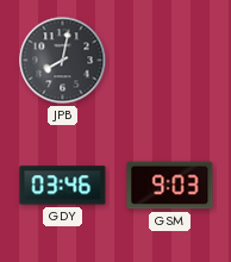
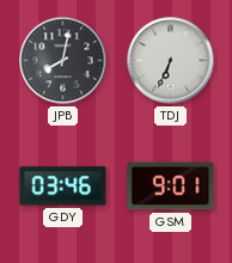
TDJ: none -> 6:34 (171, 61)
GSM: 9:03 -> 9:01 (171, 186)
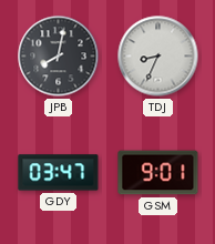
TDJ: 6:34 -> 8:34 (158, 57)
GDY: 03:46 -> 03:47 (59, 173)
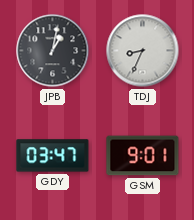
JPB: 8:02 -> 1:02 (53, 51)
